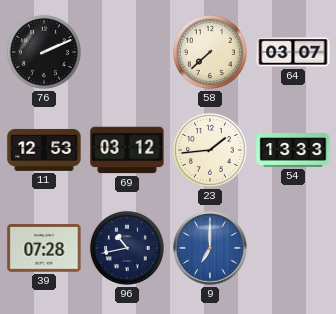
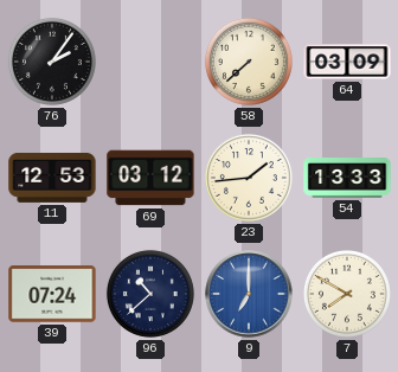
76: 2:11 -> 2:06 (52, 62)
64: 03:07 -> 03:09 (347, 62)
39: 07:28 -> 07:24 (52, 294)
96: 10:43 -> 10:38 (150, 294)
7: none -> 7:50 (347, 294)
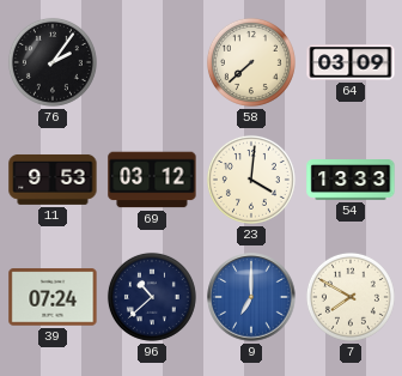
11: 12:53 -> 9:53 (53, 180)
23: 1:44 -> 4:01 (251, 180)
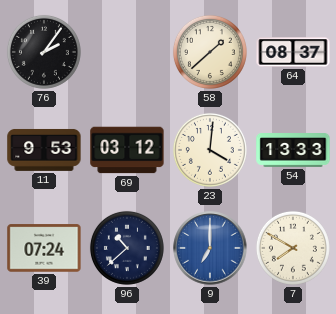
58: 7:38 -> 1:38 (210, 52)
64: 03:09 -> 08:37 (293, 52)
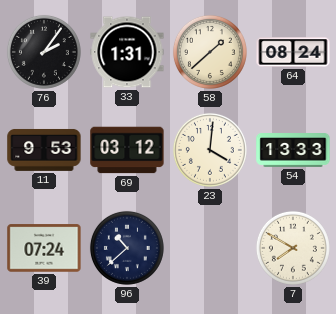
33: none -> 1:31 (127, 52)
64: 08:37 -> 08:24 (293, 52)
9: 7:00 -> none (210, 248)
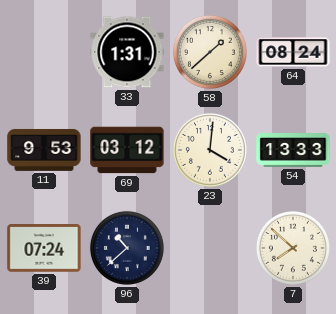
76: 2:06 -> none (44, 52)
7: 7:50 -> 7:52 (293, 248)
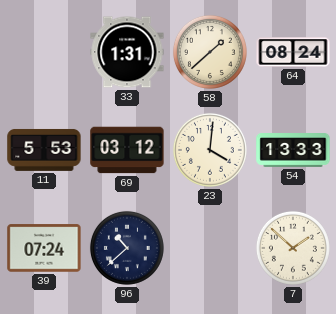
11: 9:53 -> 5:53 (44, 150)
7: 7:52 -> 1:52 (293, 248)
